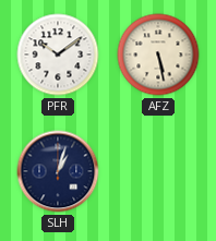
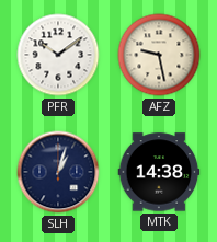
AFZ: 5:28 -> 9:28 (159, 55)
MTK: none -> 14:38 (159, 172)
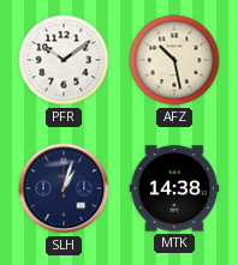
AFZ: 9:28 -> 10:28 (174, 60)
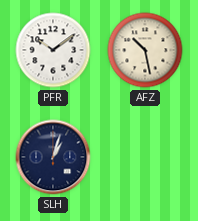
MTK: 14:38 -> none (174, 188)
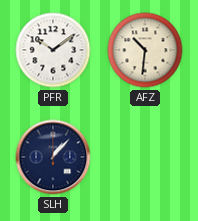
AFZ: 10:28 -> 10:31 (145, 50)
SLH: 1:03 -> 1:07 (53, 157)
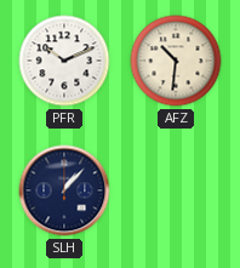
PFR: 10:09 -> 10:11 (64, 61)
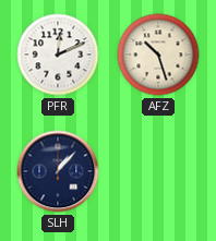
PFR: 10:11 -> 12:11 (58, 55)
AFZ: 10:31 -> 10:27 (158, 55)
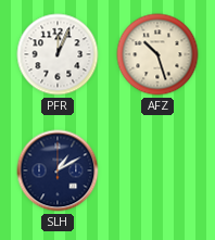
PFR: 12:11 -> 12:04 (58, 54)
SLH: 1:07 -> 1:10 (58, 170)
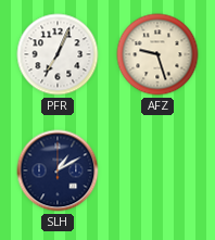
PFR: 12:04 -> 7:04 (58, 54)
AFZ: 10:27 -> 9:27 (157, 54)
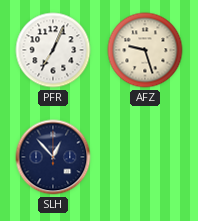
SLH: 1:10 -> 12:53 (53, 157)
